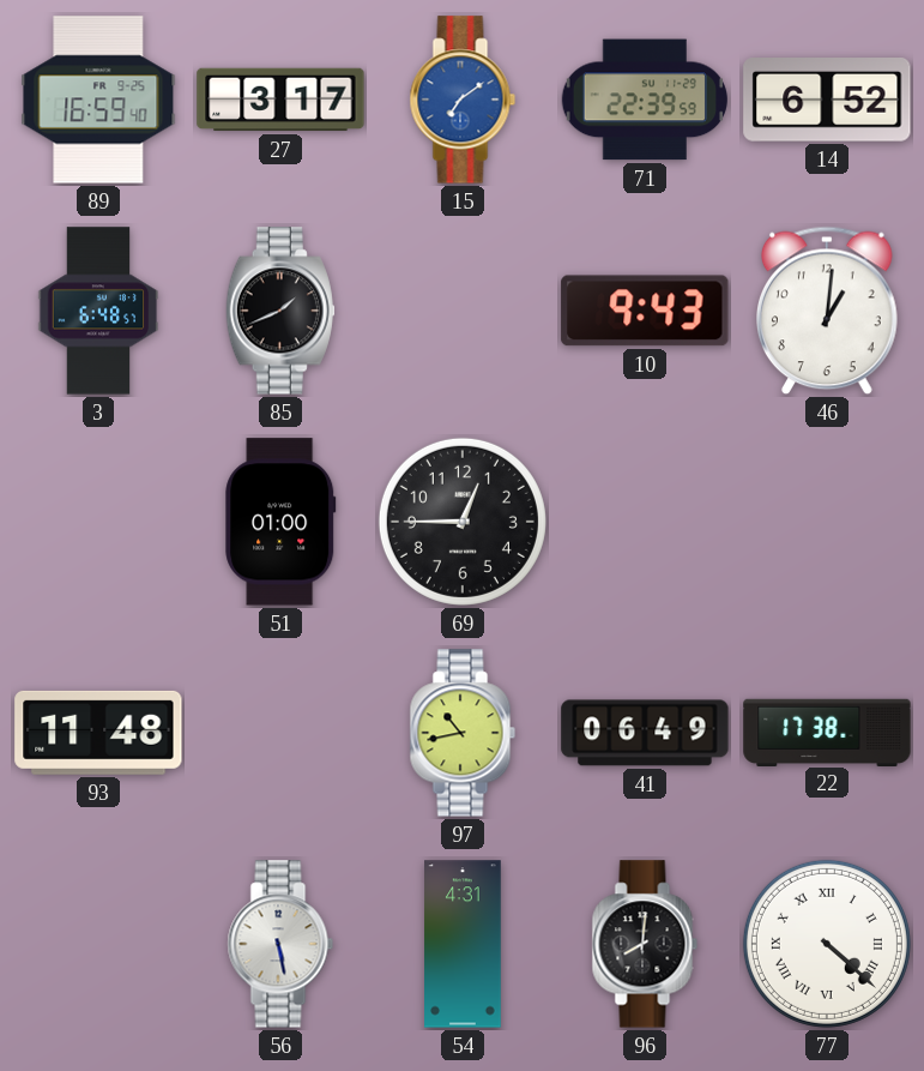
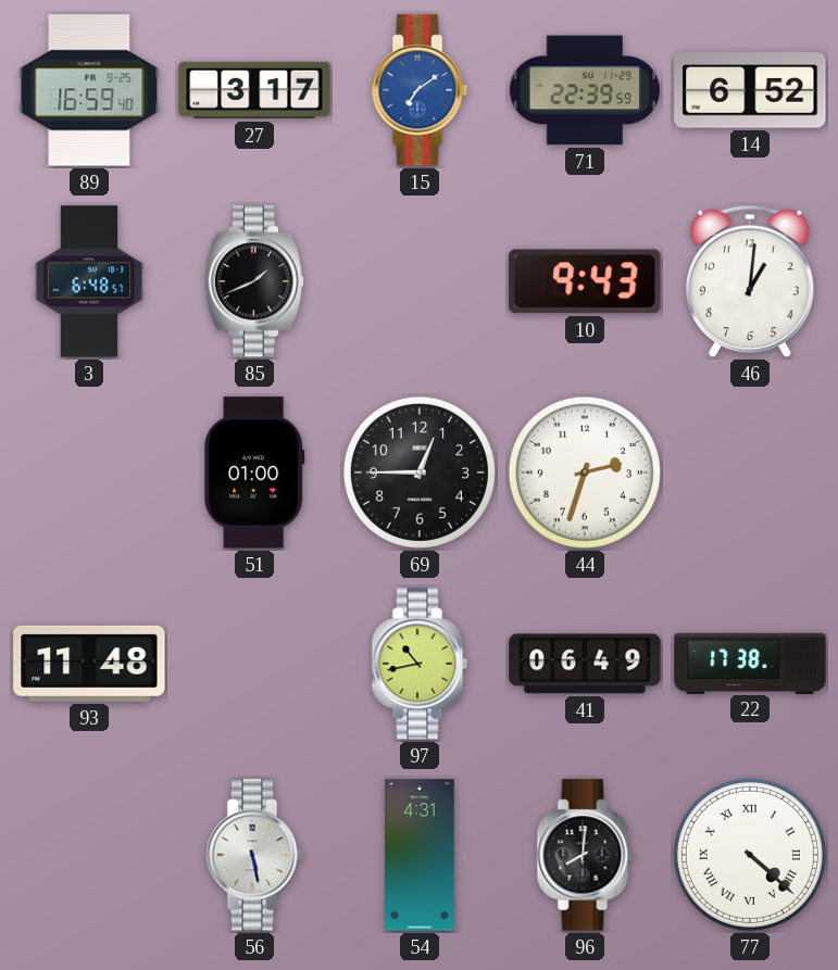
44: none -> 2:33 (585, 473)
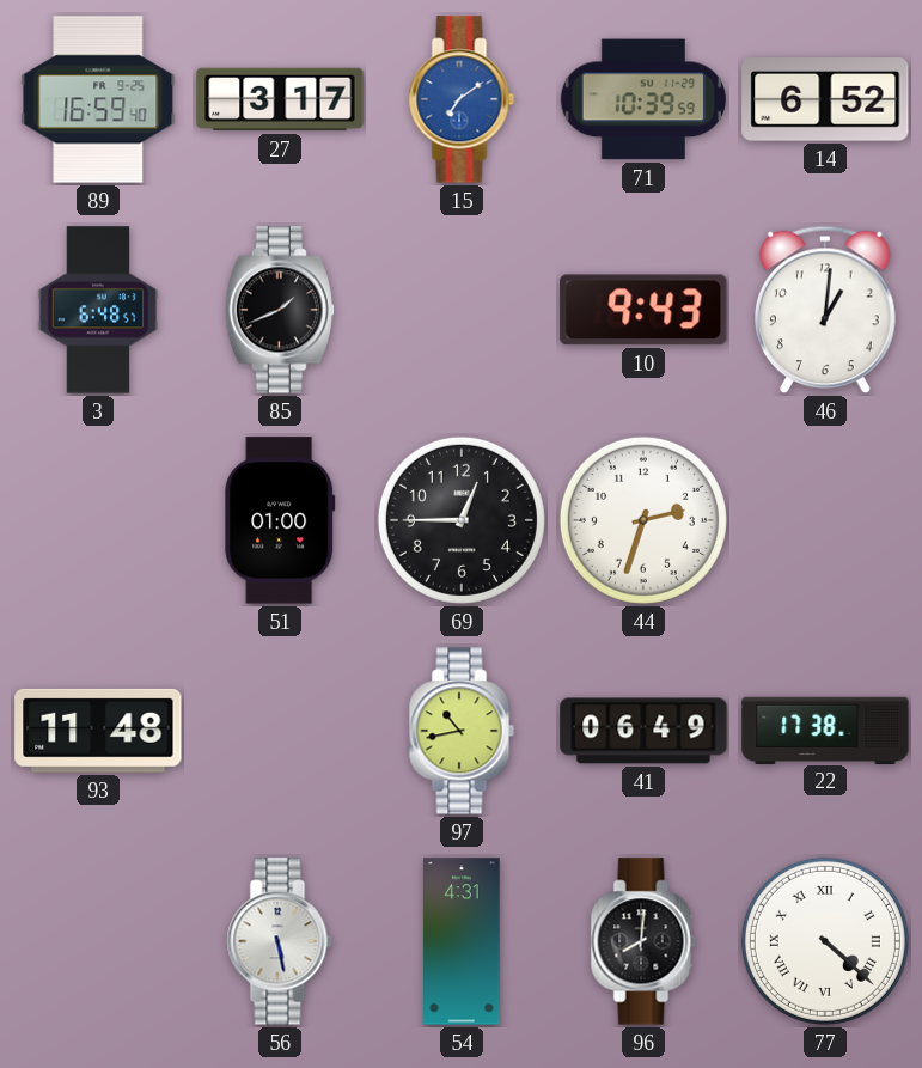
71: 22:39 -> 10:39 (643, 99)
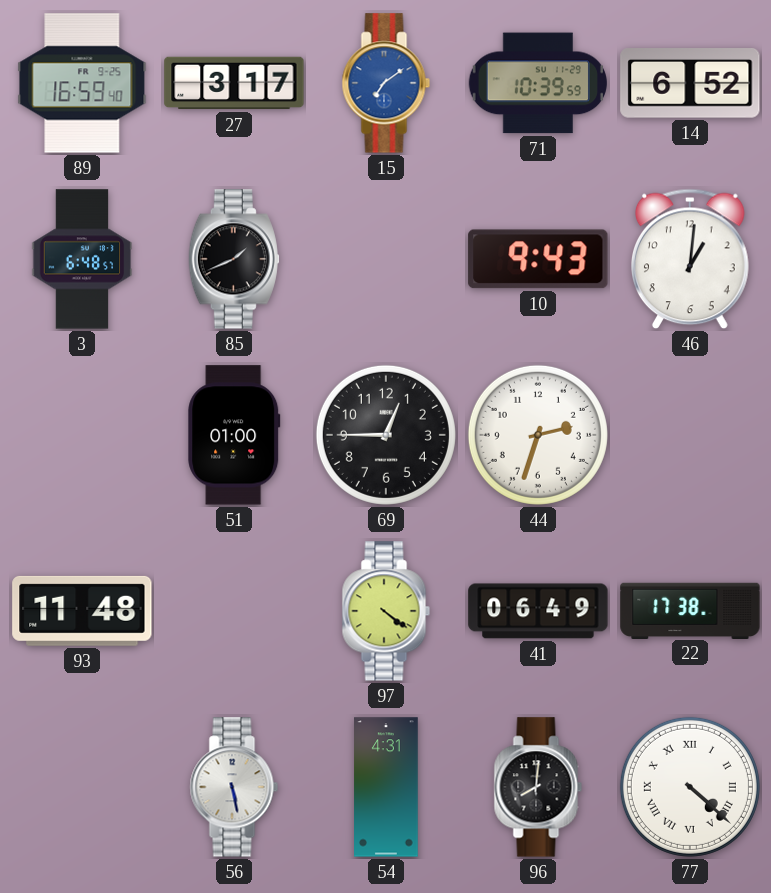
97: 10:43 -> 4:21 (386, 611)
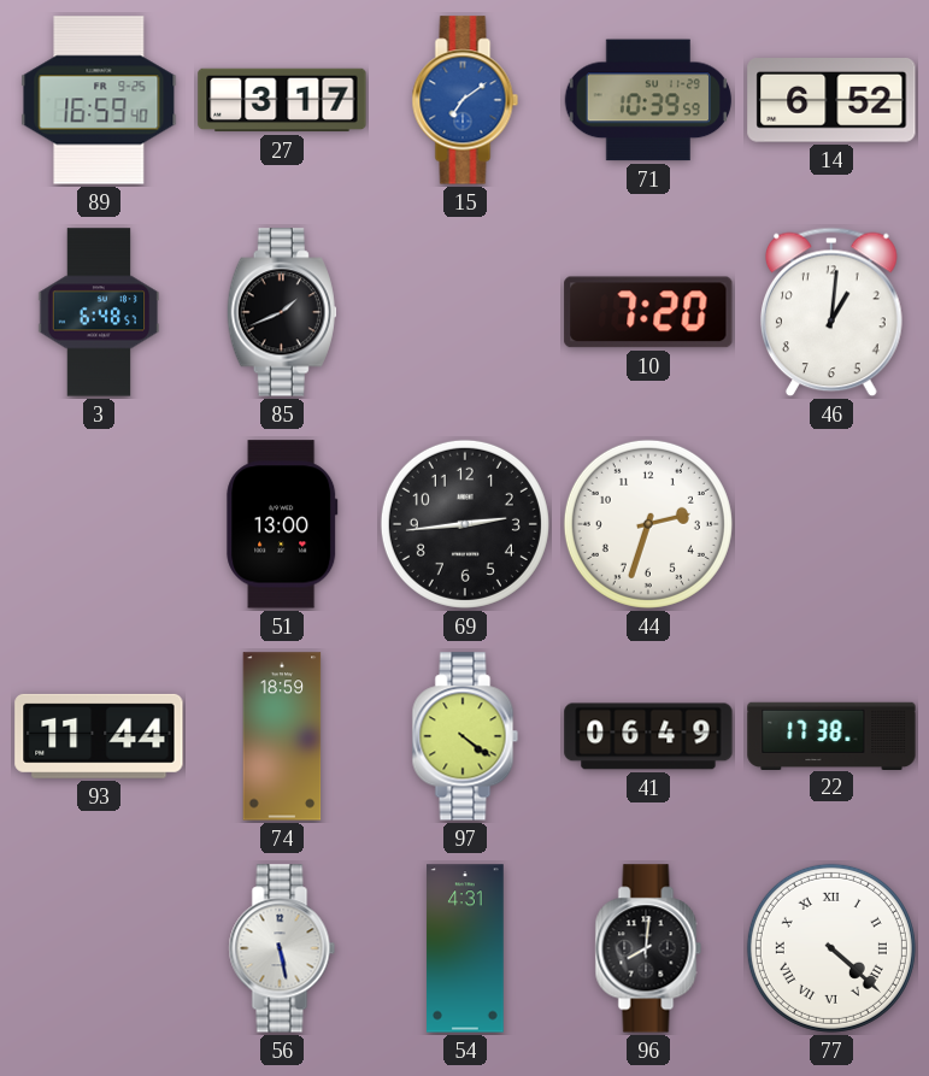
10: 9:43 -> 7:20 (648, 312)
51: 01:00 -> 13:00 (282, 524)
69: 12:45 -> 2:44 (465, 524)
93: 11:48 -> 11:44 (99, 736)
74: none -> 18:59 (282, 736)
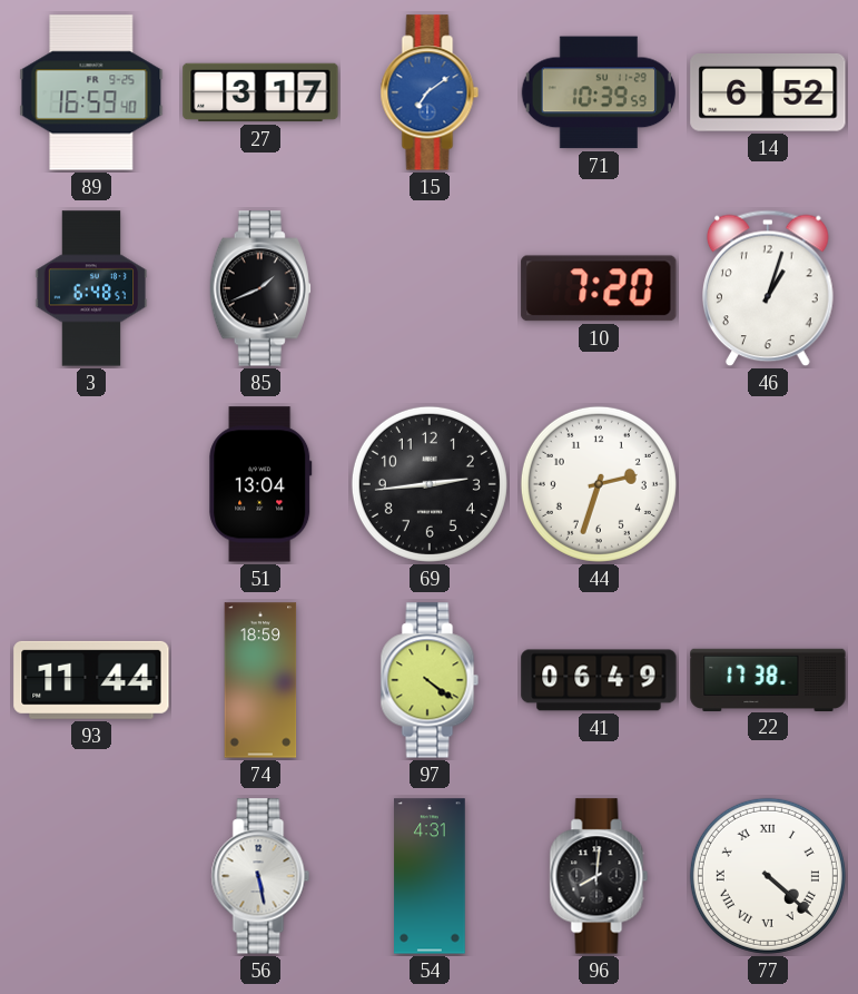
46: 1:01 -> 1:03 (769, 288)
51: 13:00 -> 13:04 (260, 484)
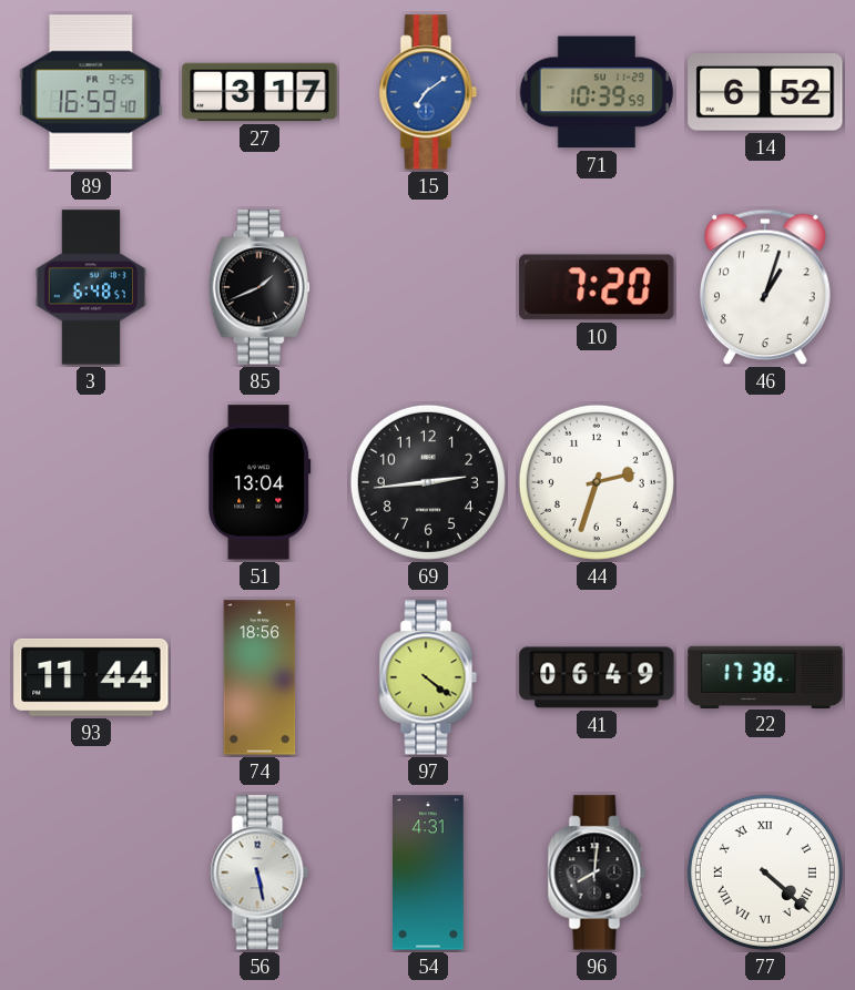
74: 18:59 -> 18:56 (259, 677)
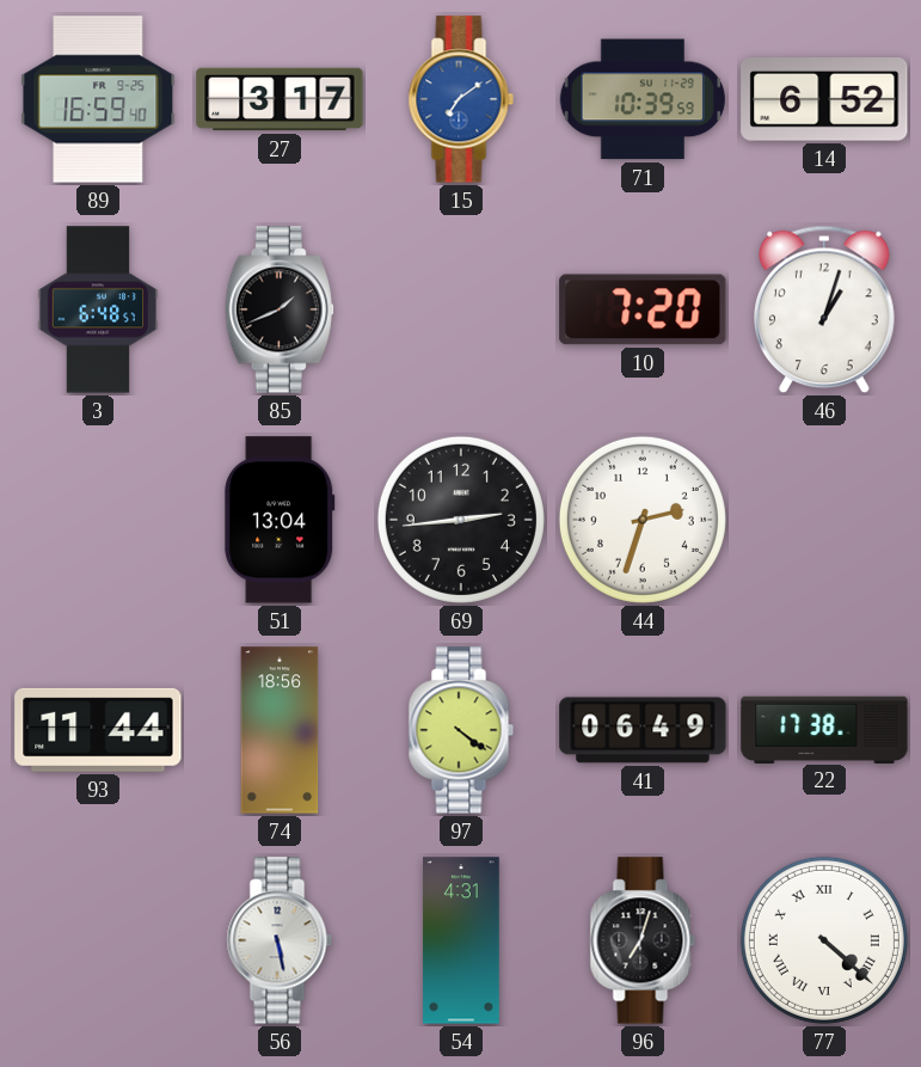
96: 8:01 -> 7:03 (643, 940)
